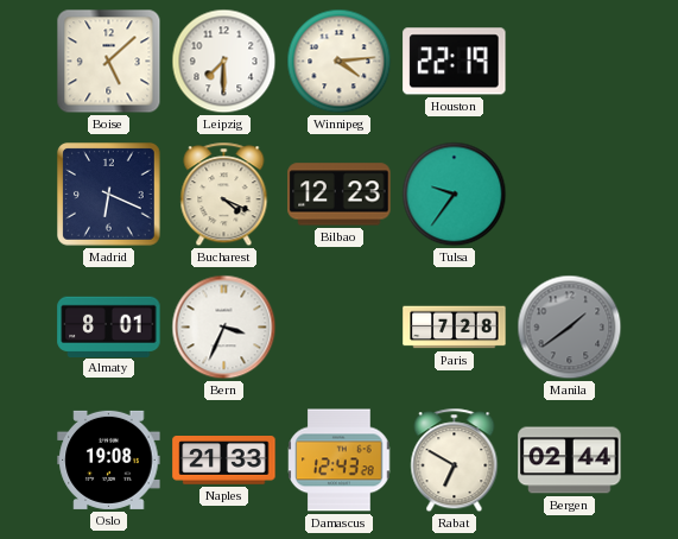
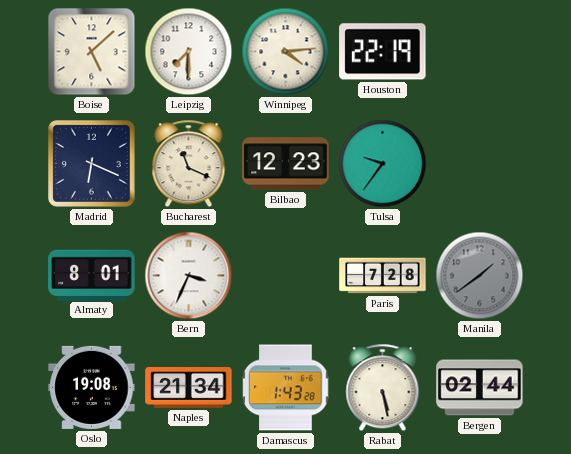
Bucharest: 4:19 -> 11:19 (189, 164)
Naples: 21:33 -> 21:34 (189, 388)
Damascus: 12:43 -> 1:43 (286, 388)
Rabat: 6:50 -> 5:28 (383, 388)
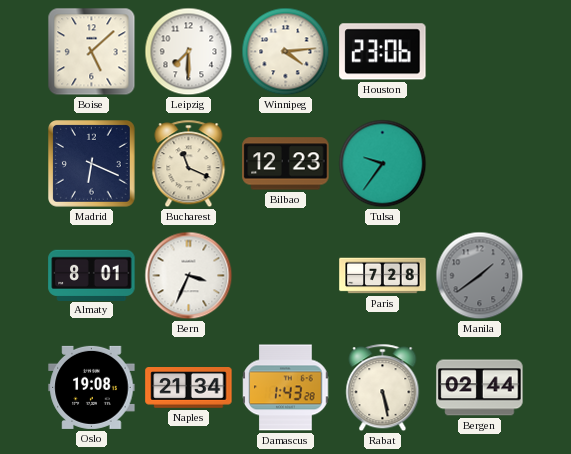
Houston: 22:19 -> 23:06 (383, 52)
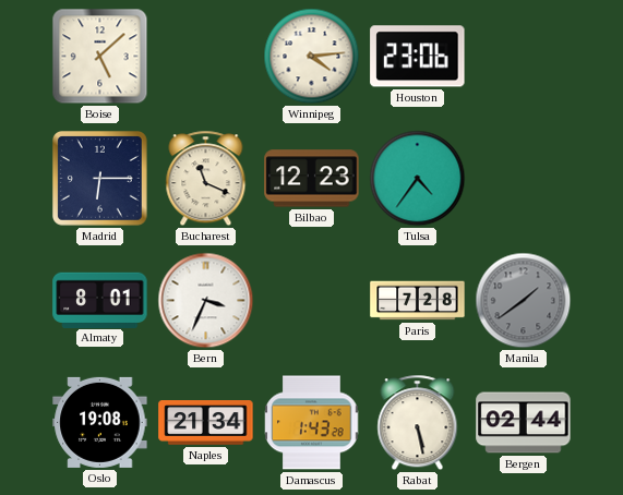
Leipzig: 7:30 -> none (189, 52)
Madrid: 6:19 -> 6:15 (100, 179)
Tulsa: 9:36 -> 4:36 (418, 179)
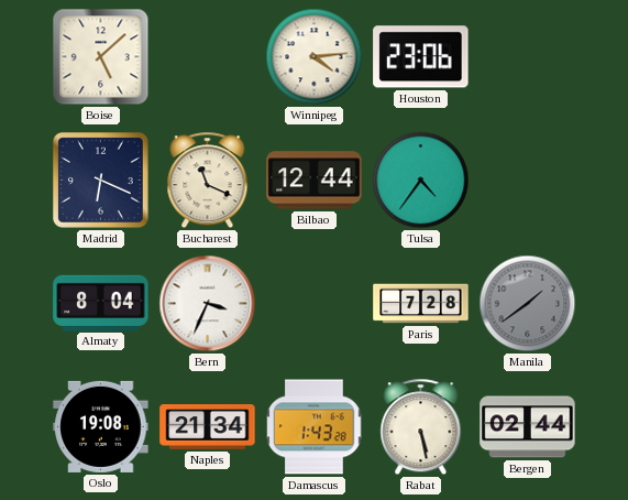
Madrid: 6:15 -> 6:19 (101, 181)
Bilbao: 12:23 -> 12:44 (315, 181)
Almaty: 8:01 -> 8:04 (101, 303)
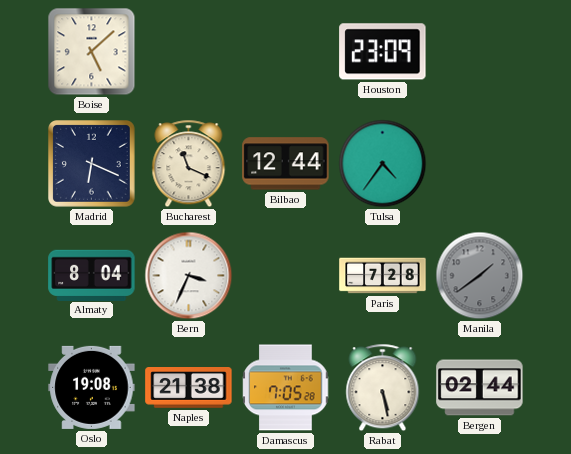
Winnipeg: 4:14 -> none (315, 57)
Houston: 23:06 -> 23:09 (383, 52)
Naples: 21:34 -> 21:38 (189, 388)
Damascus: 1:43 -> 7:05 (286, 388)
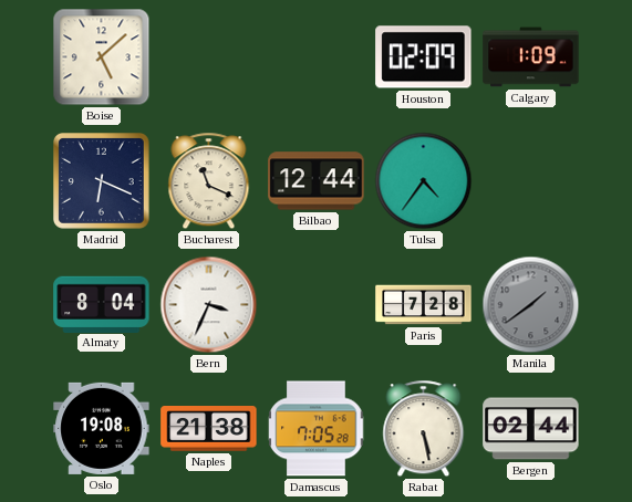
Houston: 23:09 -> 02:09 (424, 57)
Calgary: none -> 1:09 (531, 57)
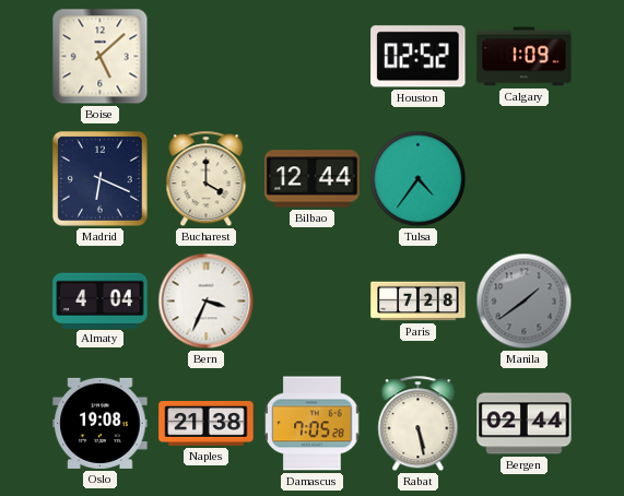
Houston: 02:09 -> 02:52 (419, 57)
Bucharest: 11:19 -> 4:00 (207, 179)
Almaty: 8:04 -> 4:04 (101, 300)
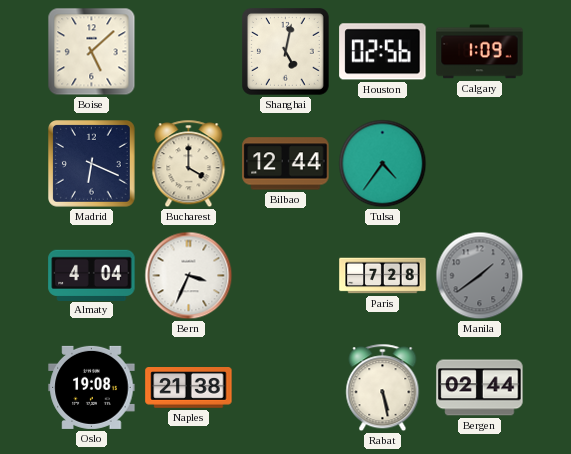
Shanghai: none -> 5:02 (286, 52)
Houston: 02:52 -> 02:56 (383, 52)
Damascus: 7:05 -> none (313, 424)
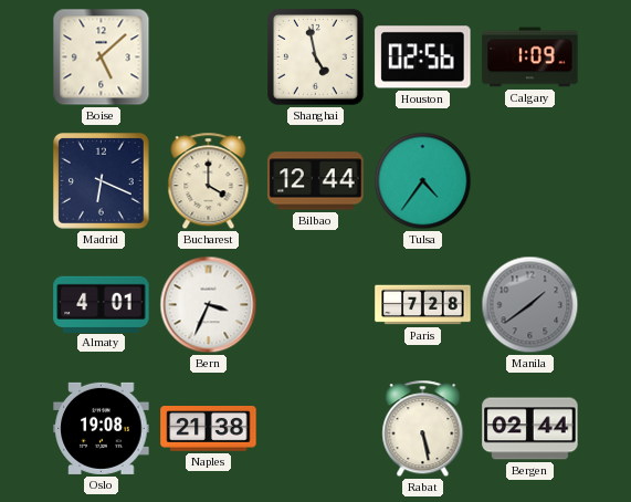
Shanghai: 5:02 -> 4:58 (316, 57)
Almaty: 4:04 -> 4:01 (102, 304)
